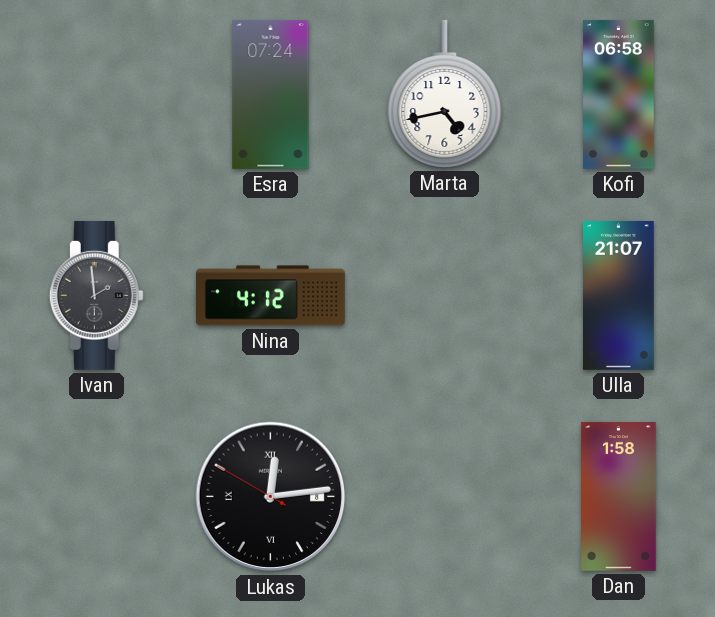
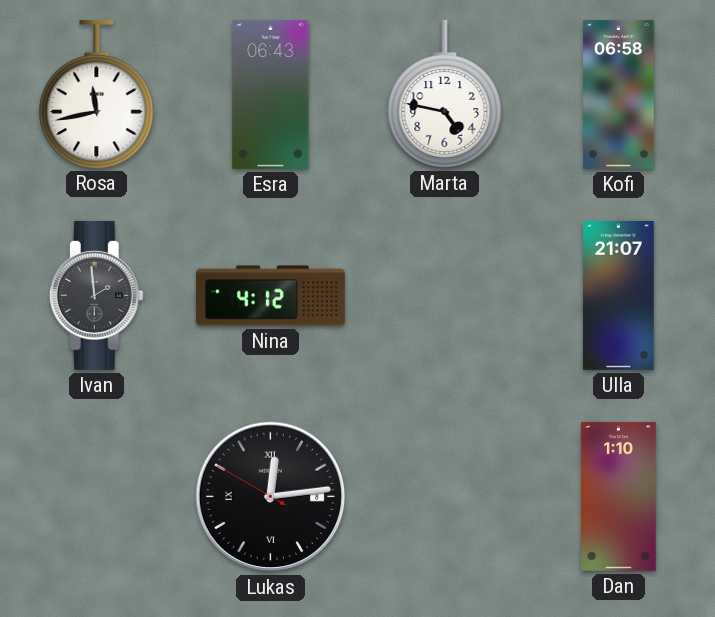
Rosa: none -> 11:43 (97, 94)
Esra: 07:24 -> 06:43 (271, 94)
Marta: 4:43 -> 4:47 (445, 94)
Dan: 1:58 -> 1:10 (619, 496)
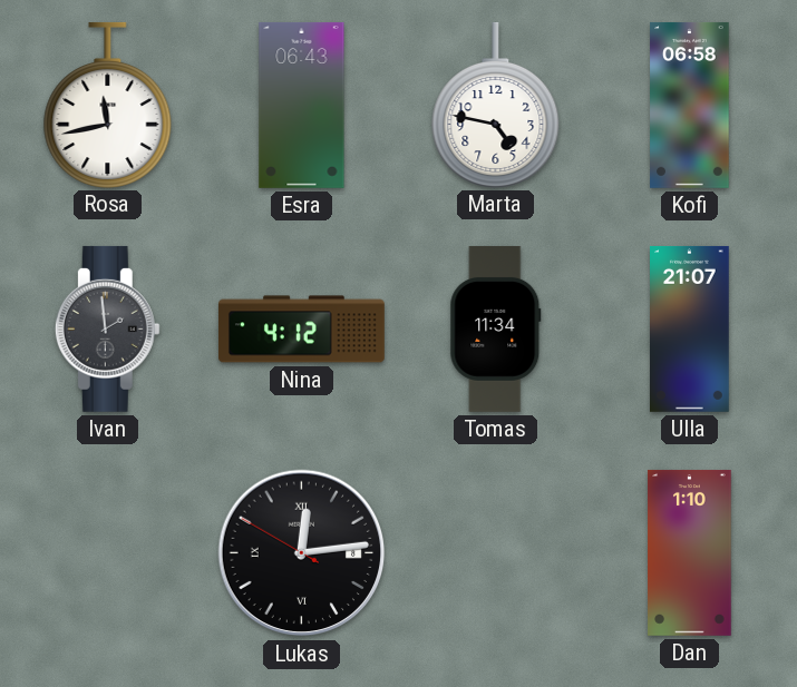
Tomas: none -> 11:34 (496, 328)
